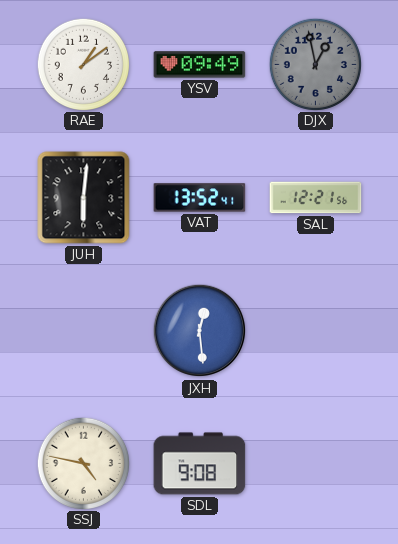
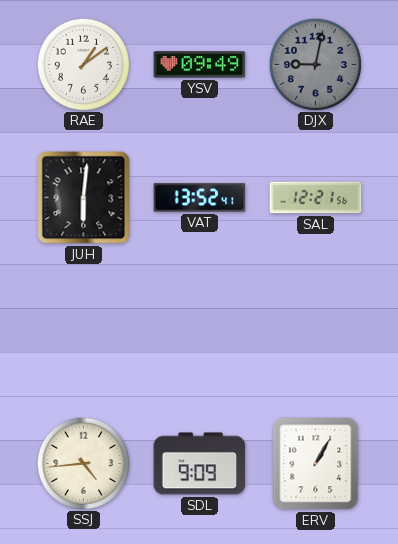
DJX: 12:58 -> 9:02 (315, 64)
JXH: 12:29 -> none (200, 331)
SSJ: 4:47 -> 4:44 (83, 463)
SDL: 9:08 -> 9:09 (200, 464)
ERV: none -> 1:05 (316, 464)
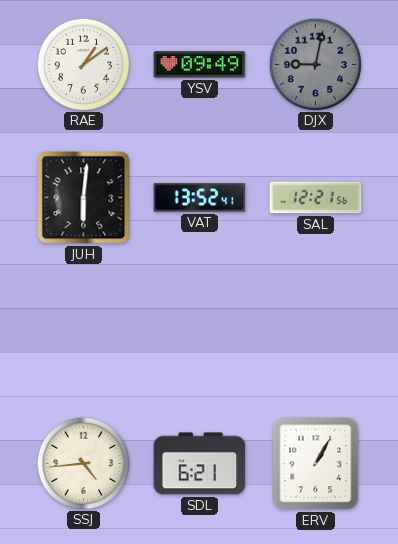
SDL: 9:09 -> 6:21 (200, 464)
